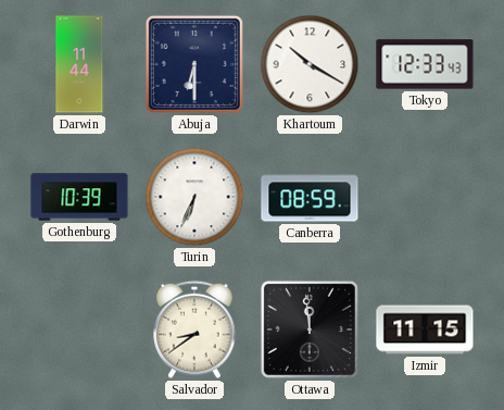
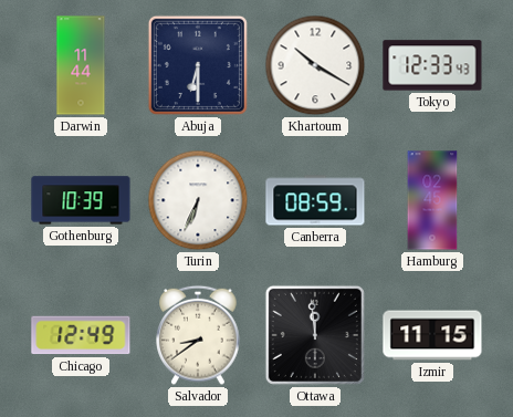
Hamburg: none -> 02:45 (432, 200)
Chicago: none -> 12:49 (81, 335)
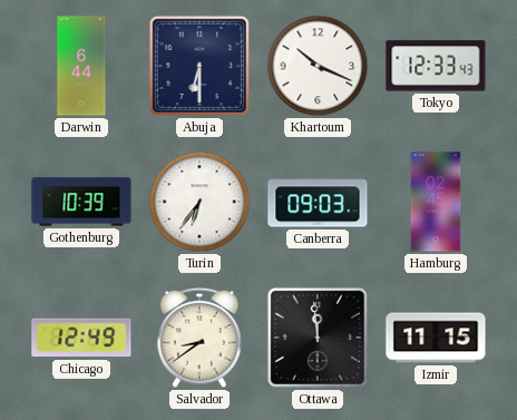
Darwin: 11:44 -> 6:44 (81, 66)
Khartoum: 10:20 -> 10:19 (318, 66)
Turin: 6:34 -> 6:36 (199, 202)
Canberra: 08:59 -> 09:03 (318, 202)
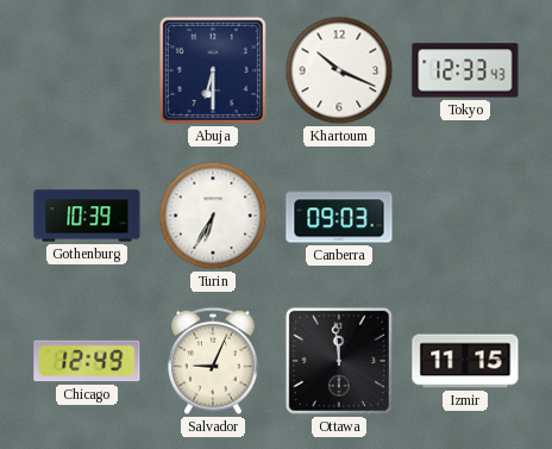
Darwin: 6:44 -> none (81, 66)
Turin: 6:36 -> 6:35 (213, 216)
Hamburg: 02:45 -> none (436, 202)
Salvador: 8:39 -> 9:04 (213, 361)
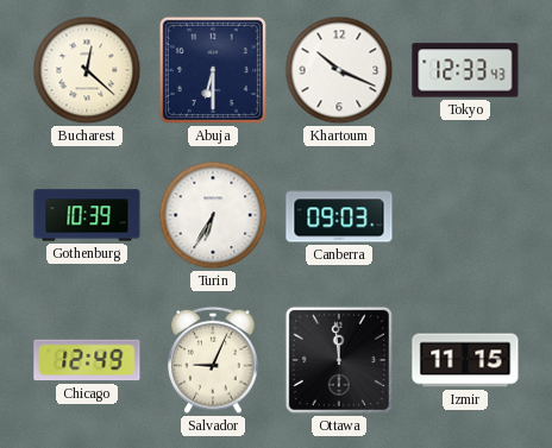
Bucharest: none -> 12:22 (87, 70)
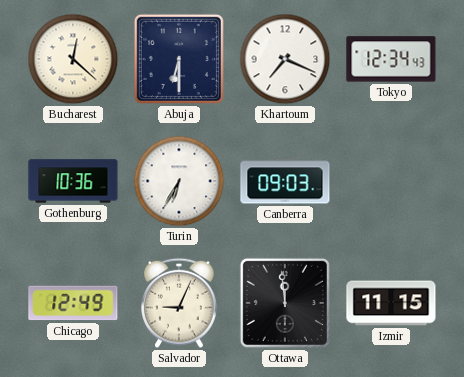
Khartoum: 10:19 -> 7:19 (285, 59)
Tokyo: 12:33 -> 12:34 (391, 59)
Gothenburg: 10:39 -> 10:36 (73, 181)
